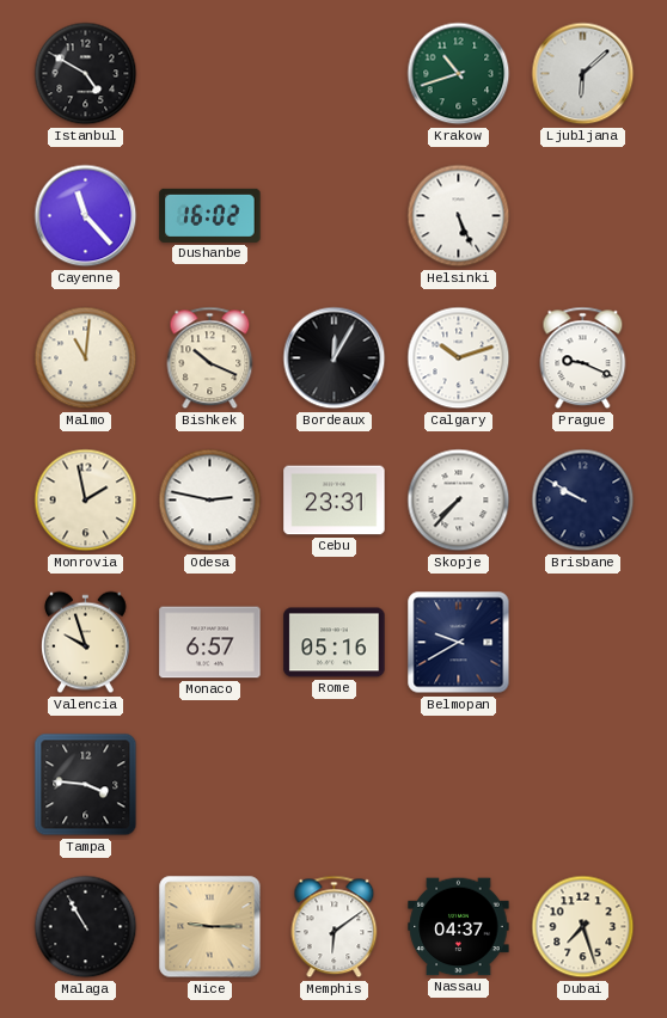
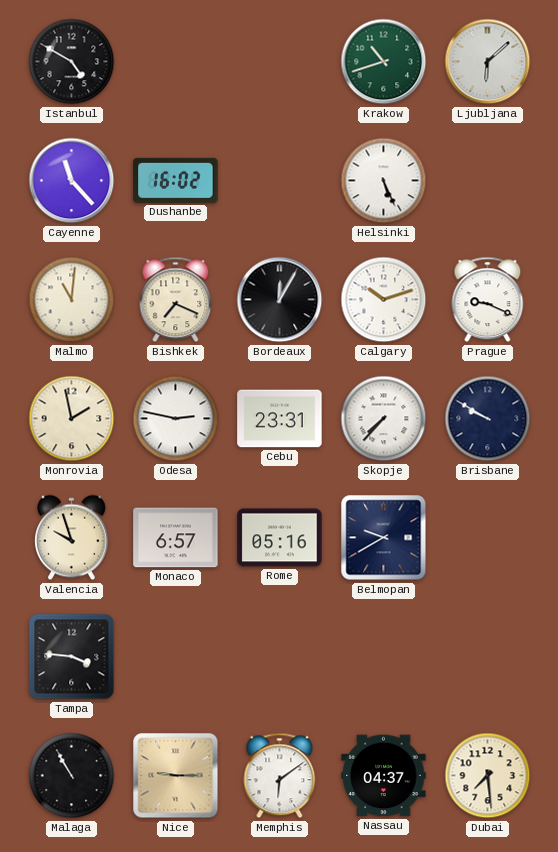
Bishkek: 10:19 -> 7:19 (176, 300)
Dubai: 7:27 -> 7:29 (488, 776)
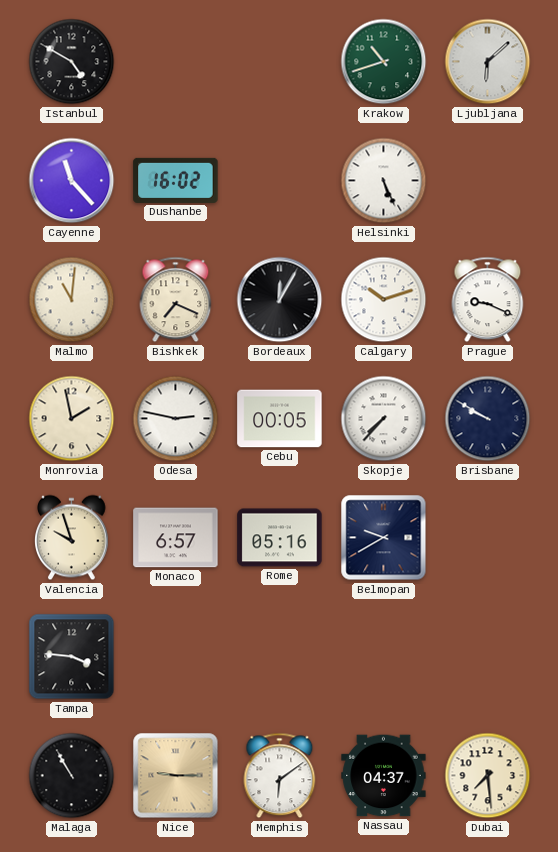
Cebu: 23:31 -> 00:05 (280, 419)
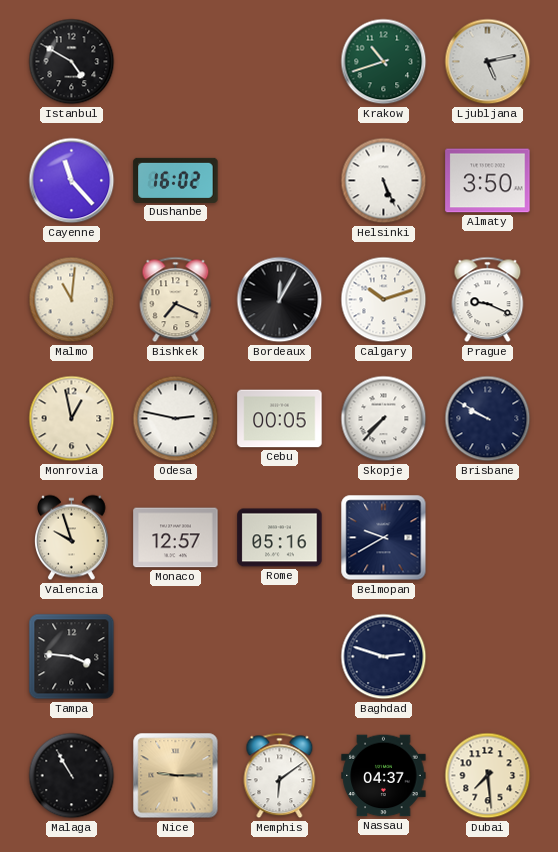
Ljubljana: 6:08 -> 5:13 (488, 62)
Almaty: none -> 3:50 (488, 181)
Monrovia: 1:58 -> 12:58 (72, 419)
Monaco: 6:57 -> 12:57 (176, 538)
Baghdad: none -> 2:48 (384, 657)
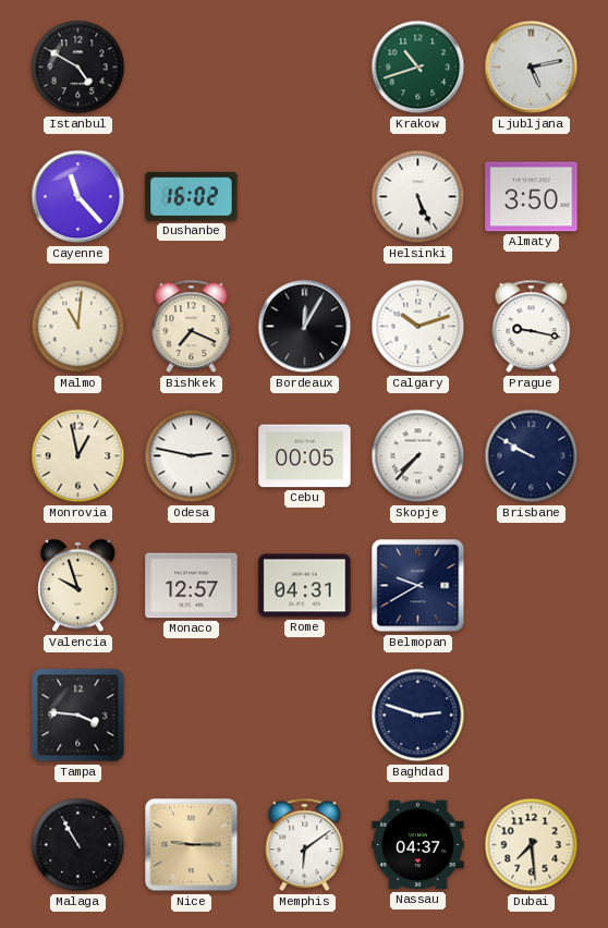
Prague: 9:19 -> 9:17 (532, 327)
Rome: 05:16 -> 04:31 (305, 586)
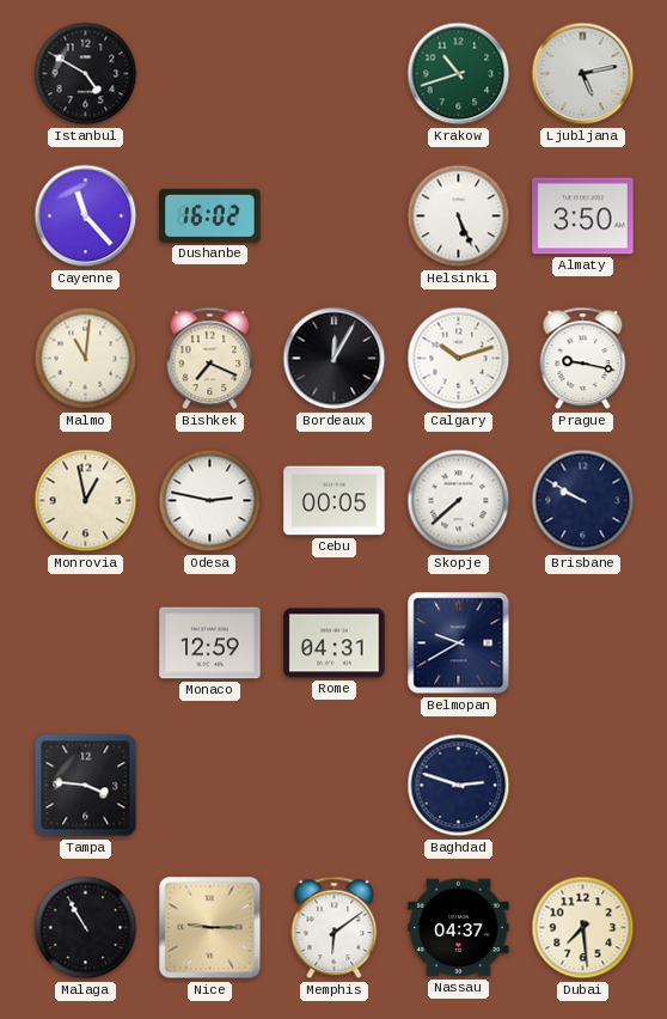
Skopje: 7:37 -> 7:38 (459, 501)
Valencia: 9:57 -> none (78, 586)
Monaco: 12:57 -> 12:59 (210, 643)
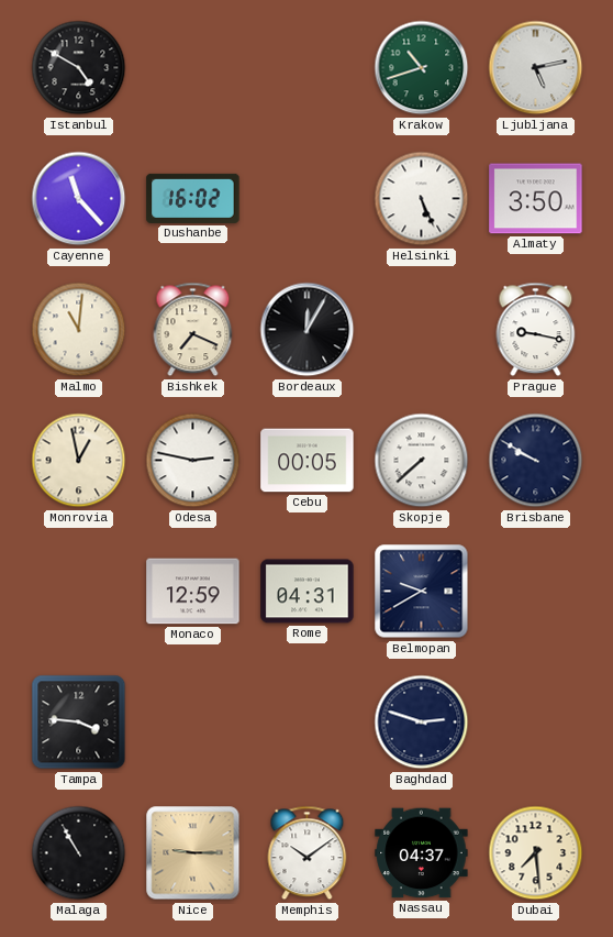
Calgary: 10:12 -> none (459, 359)
Memphis: 6:09 -> 10:09 (308, 853)
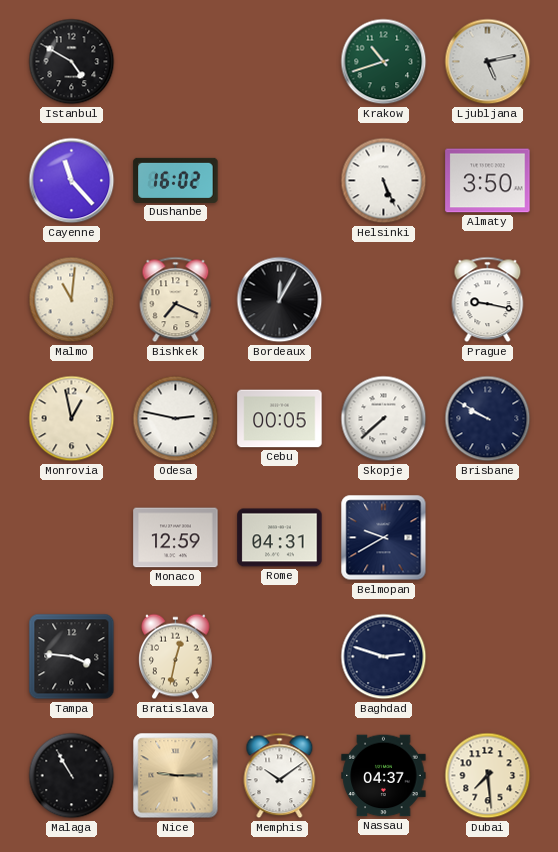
Bratislava: none -> 12:32 (176, 657)
